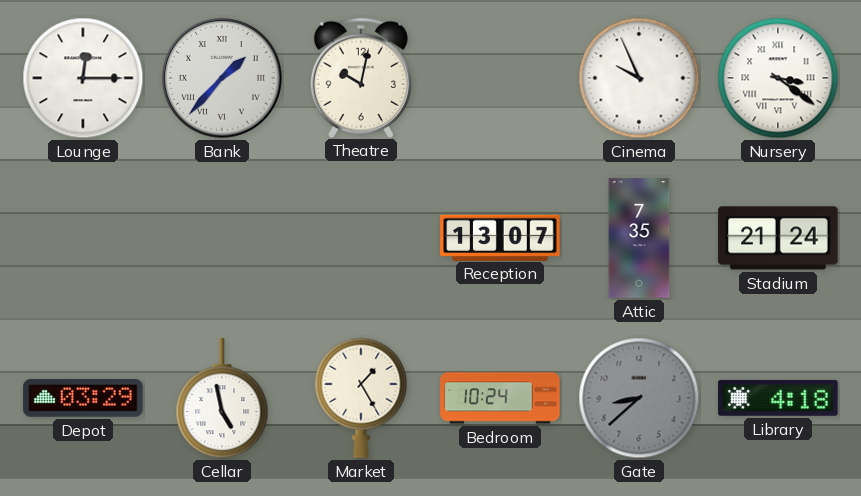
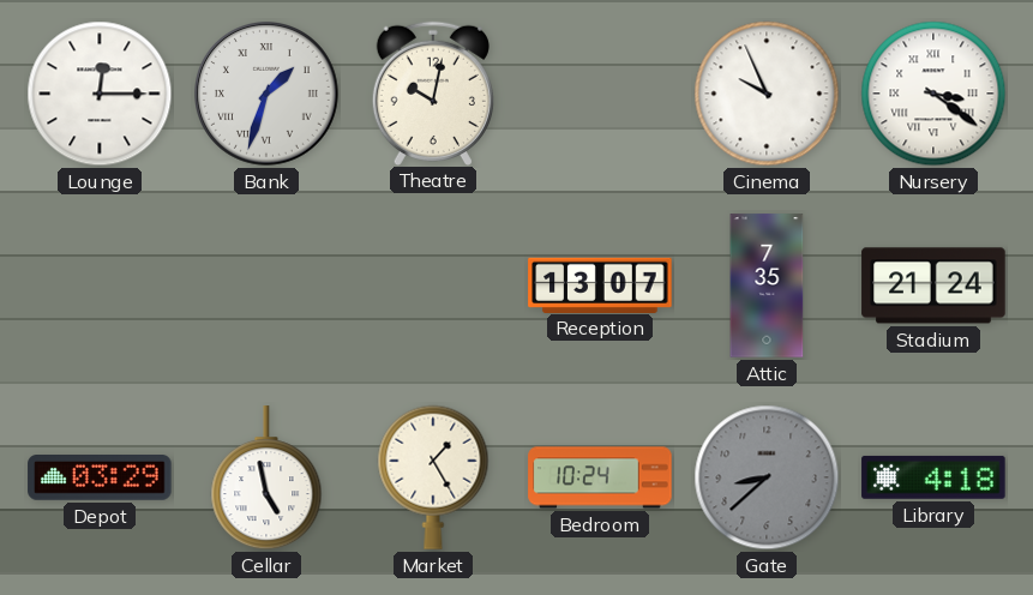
Bank: 1:37 -> 1:33 (268, 95)
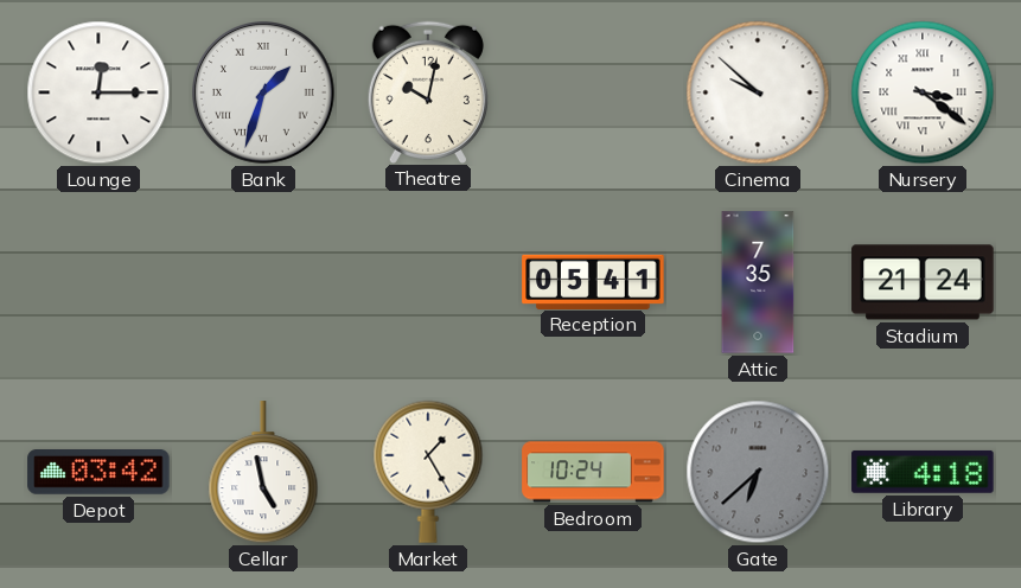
Cinema: 9:56 -> 9:52 (758, 92)
Reception: 13:07 -> 05:41 (593, 281)
Depot: 03:29 -> 03:42 (98, 473)
Gate: 8:38 -> 6:38 (758, 472)
